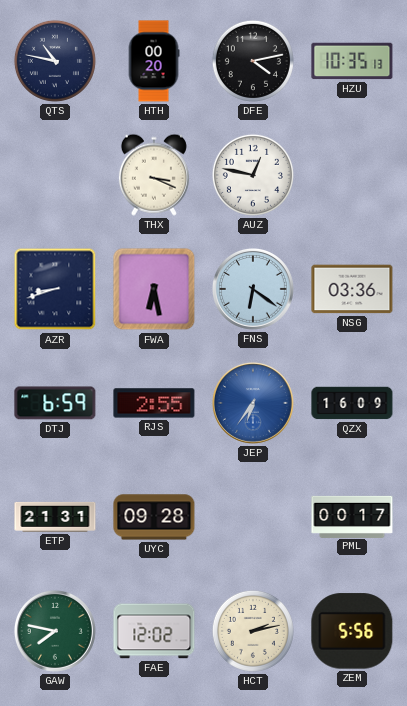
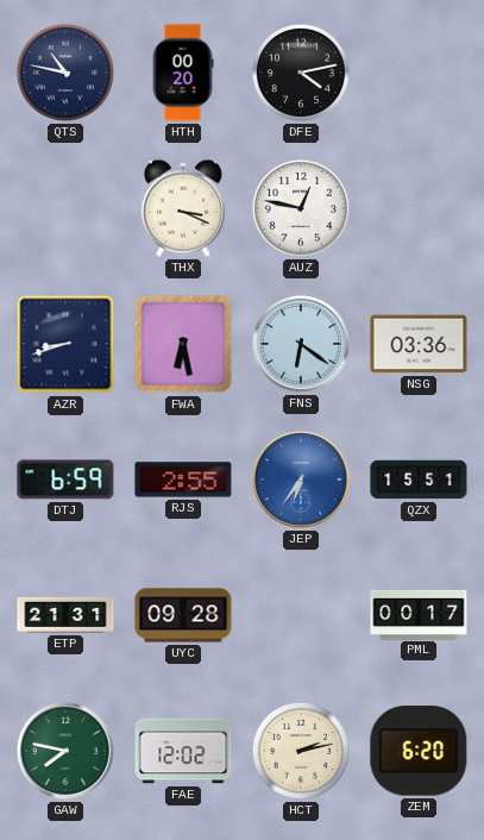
HZU: 10:35 -> none (352, 61)
QZX: 16:09 -> 15:51 (419, 479)
ZEM: 5:56 -> 6:20 (419, 751)
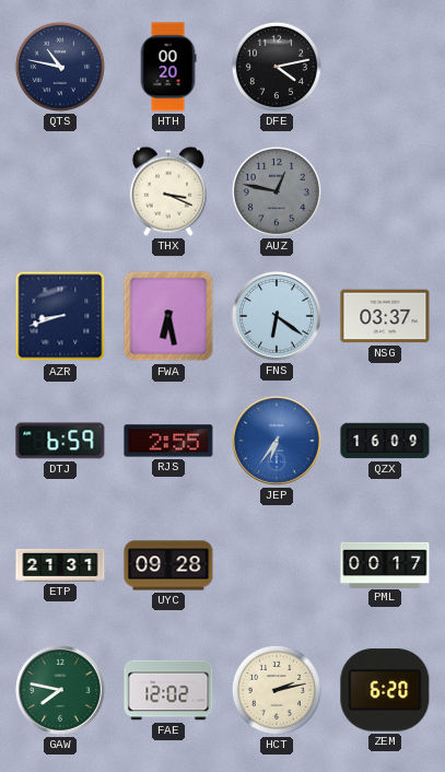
AUZ dial: white -> grey (277, 191)
NSG: 03:36 -> 03:37 (385, 316)
QZX: 15:51 -> 16:09 (385, 441)
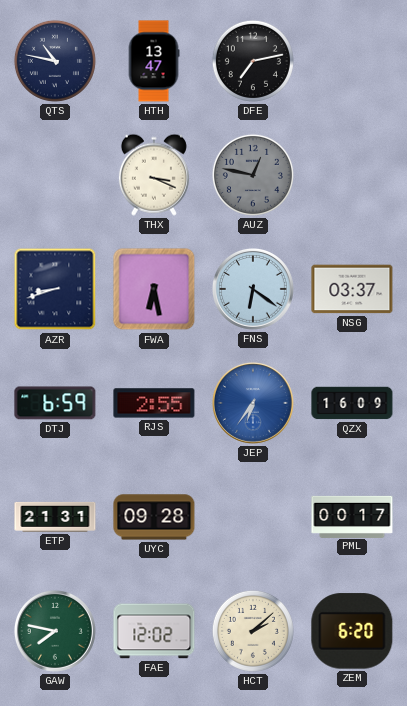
HTH: 00:20 -> 13:47 (154, 61)
DFE: 4:13 -> 7:13 (253, 61)
HCT: 2:13 -> 2:08 (253, 631)
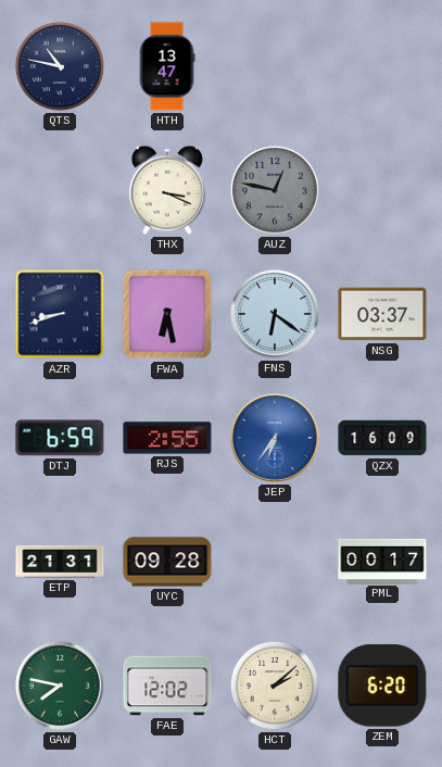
DFE: 7:13 -> none (253, 61)
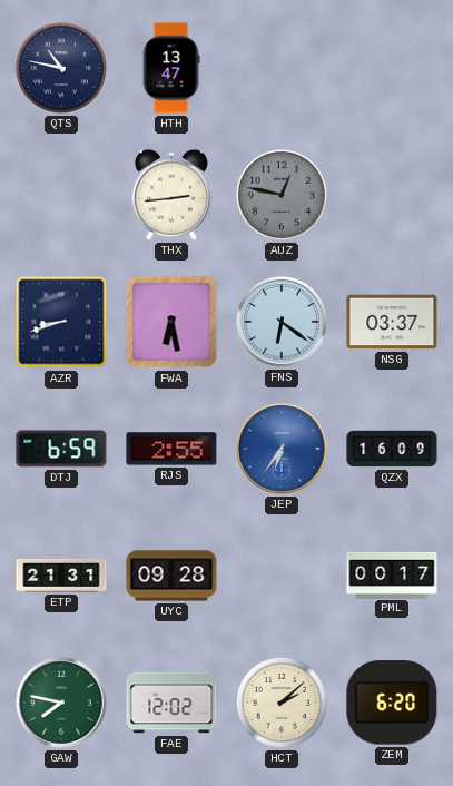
THX: 3:19 -> 2:44 (171, 195)
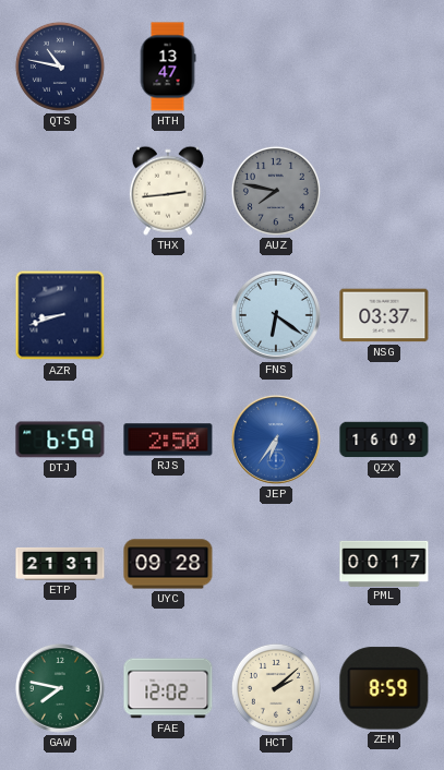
AUZ: 12:47 -> 7:47 (276, 191)
FWA: 6:28 -> none (171, 322)
RJS: 2:55 -> 2:50 (168, 440)
ZEM: 6:20 -> 8:59 (384, 688)
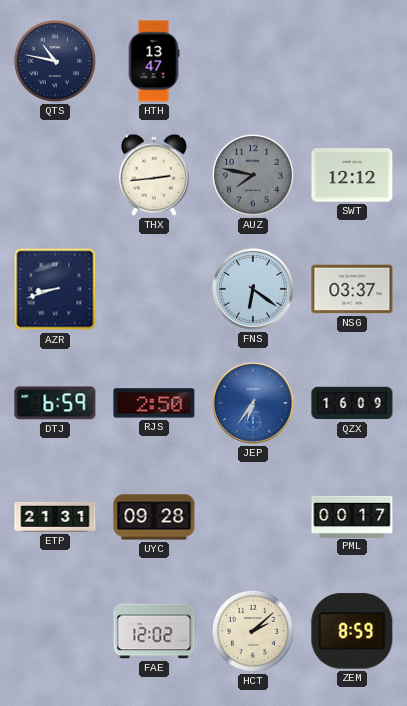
SWT: none -> 12:12 (352, 175)
GAW: 7:47 -> none (60, 688)
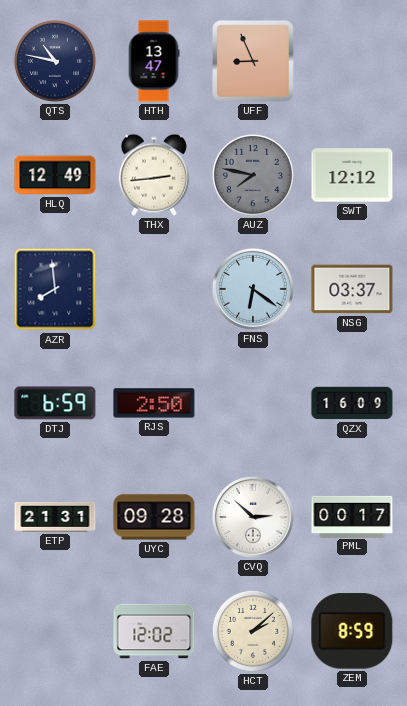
UFF: none -> 8:56 (254, 62)
HLQ: none -> 12:49 (55, 175)
AZR: 8:42 -> 7:59 (55, 289)
JEP: 6:36 -> none (253, 403)
CVQ: none -> 2:52 (253, 517)
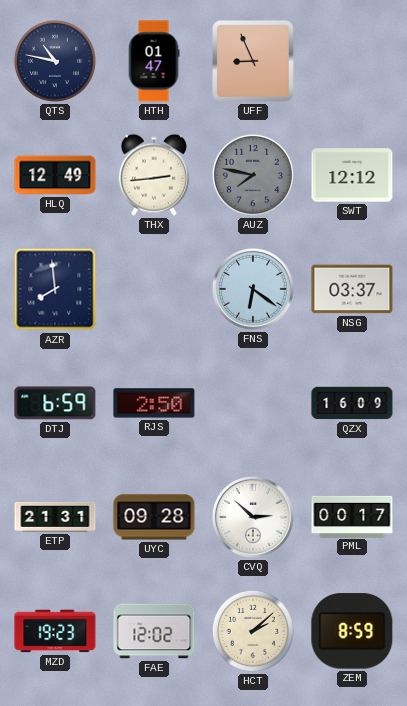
HTH: 13:47 -> 01:47 (154, 61)
MZD: none -> 19:23 (55, 631)
